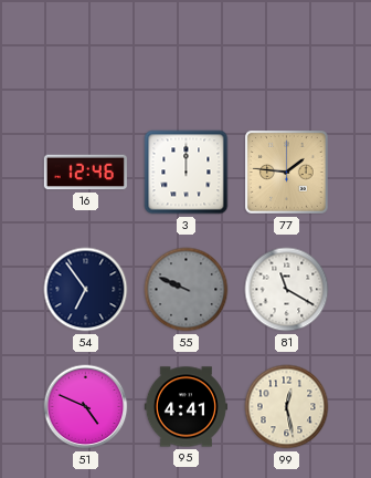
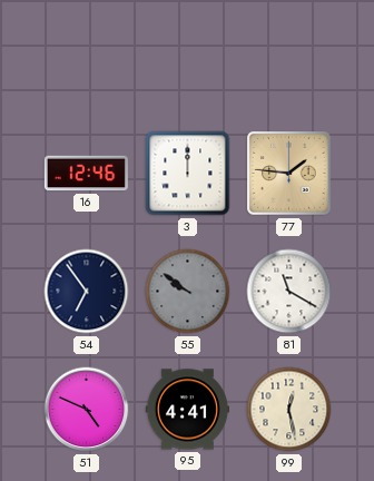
55: 9:49 -> 9:51 (188, 292)
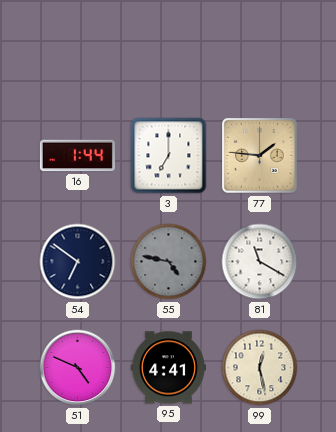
16: 12:46 -> 1:44 (77, 156)
3: 12:00 -> 7:00 (169, 156)
54: 6:54 -> 6:51 (78, 262)
55: 9:51 -> 4:47 (169, 262)
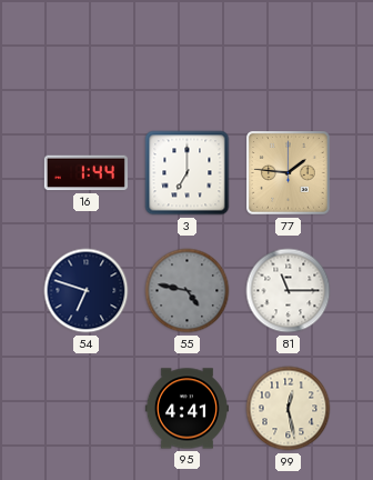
54: 6:51 -> 6:48 (87, 291)
81: 11:20 -> 11:15 (289, 291)
51: 4:49 -> none (78, 368)
